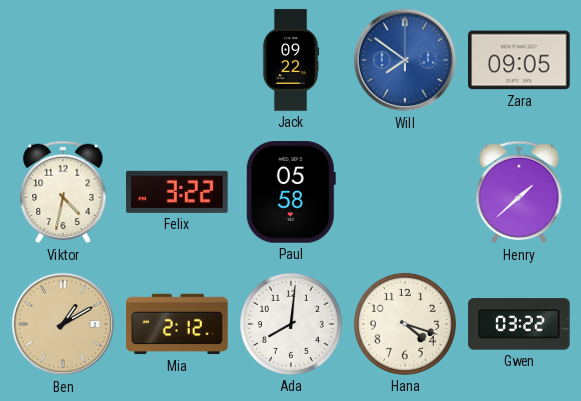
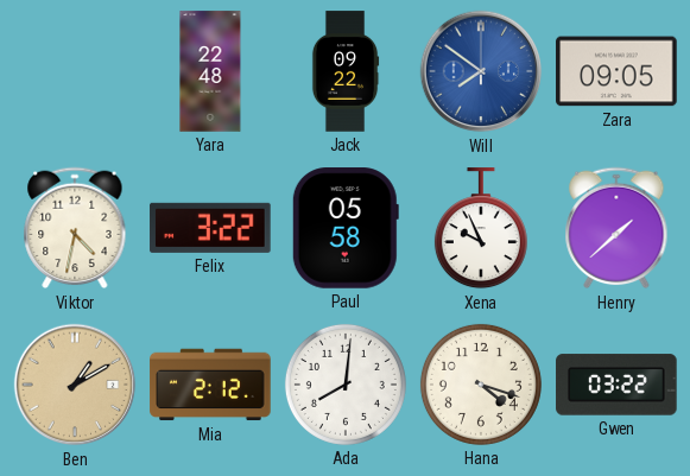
Yara: none -> 22:48 (210, 71)
Xena: none -> 9:56 (481, 229)
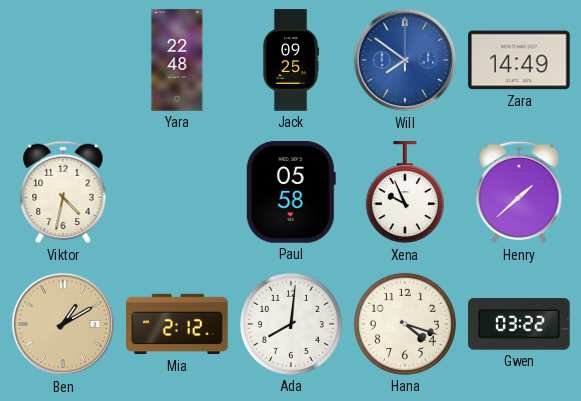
Jack: 09:22 -> 09:25 (291, 60)
Zara: 09:05 -> 14:49 (519, 60)
Felix: 3:22 -> none (210, 228)
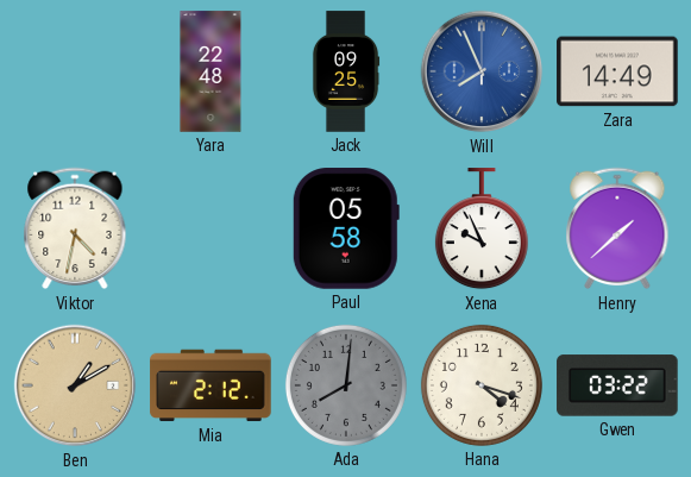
Will: 7:51 -> 7:56 (482, 71)
Ada dial: white -> grey (346, 385)
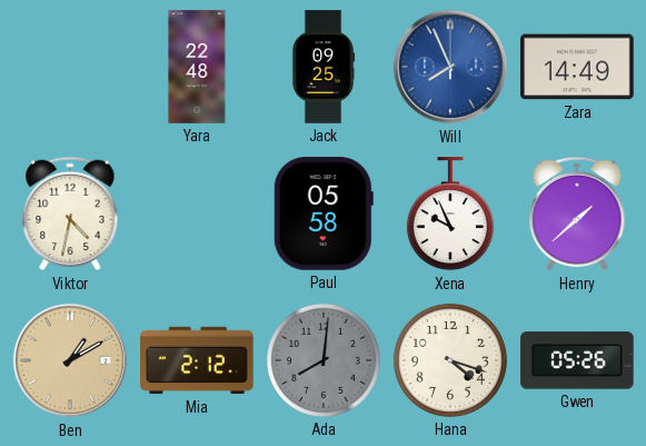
Gwen: 03:22 -> 05:26 (577, 360)
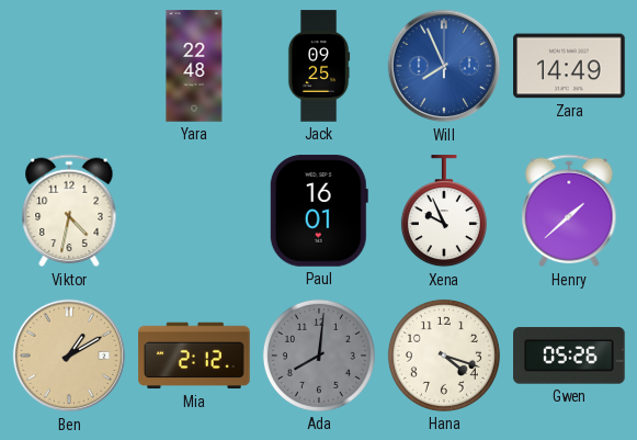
Paul: 05:58 -> 16:01 (319, 211)
